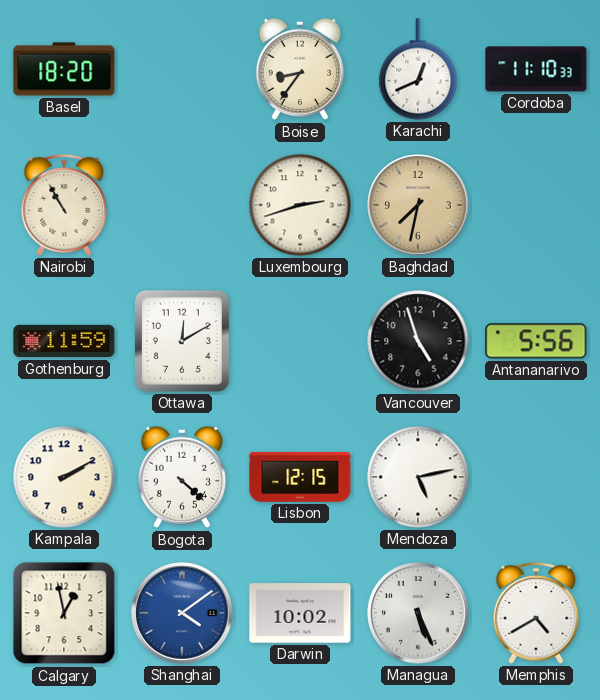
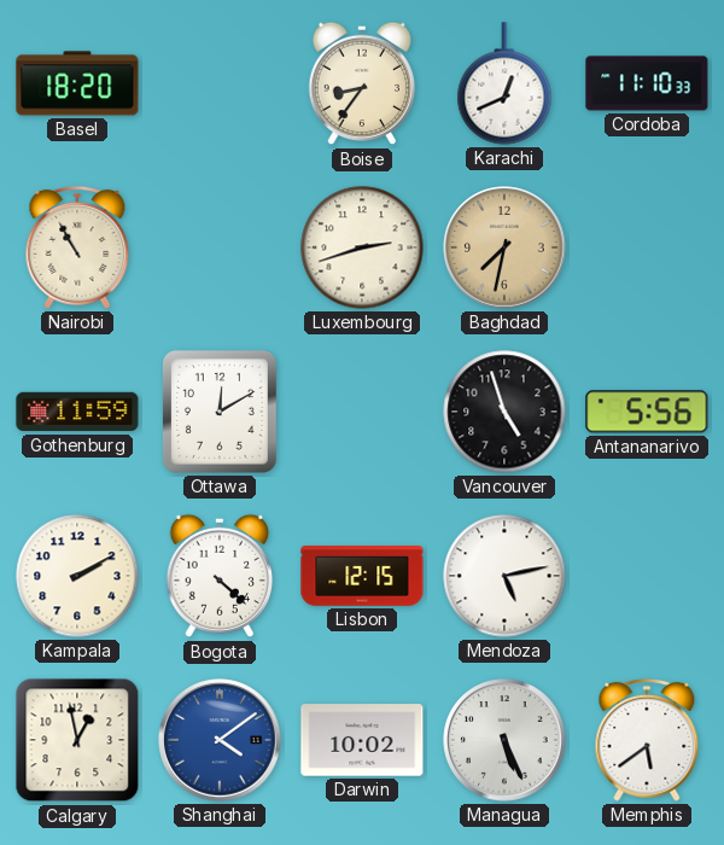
Memphis: 4:40 -> 5:39 (647, 740)
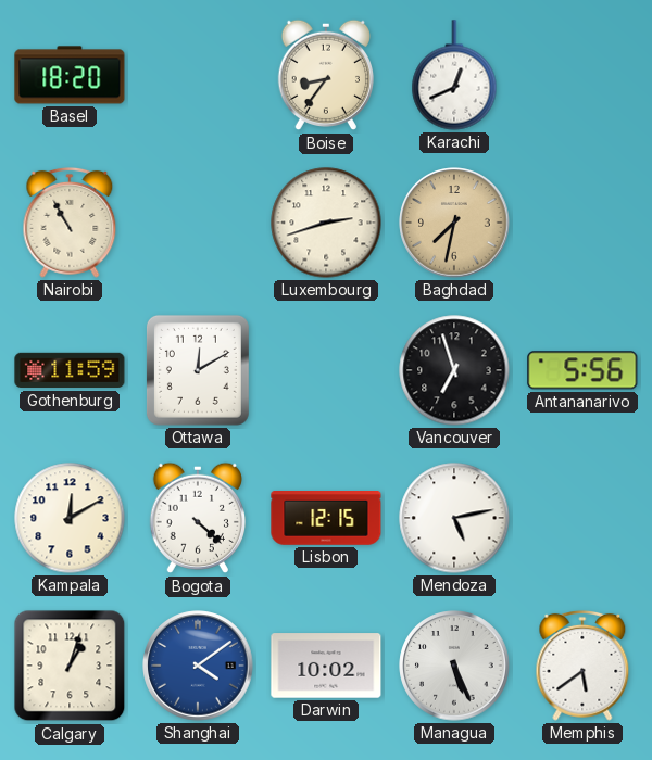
Cordoba: 11:10 -> none (647, 83)
Vancouver: 4:57 -> 6:57 (454, 370)
Kampala: 2:10 -> 12:10 (70, 518)
Calgary: 12:58 -> 1:03 (70, 666)
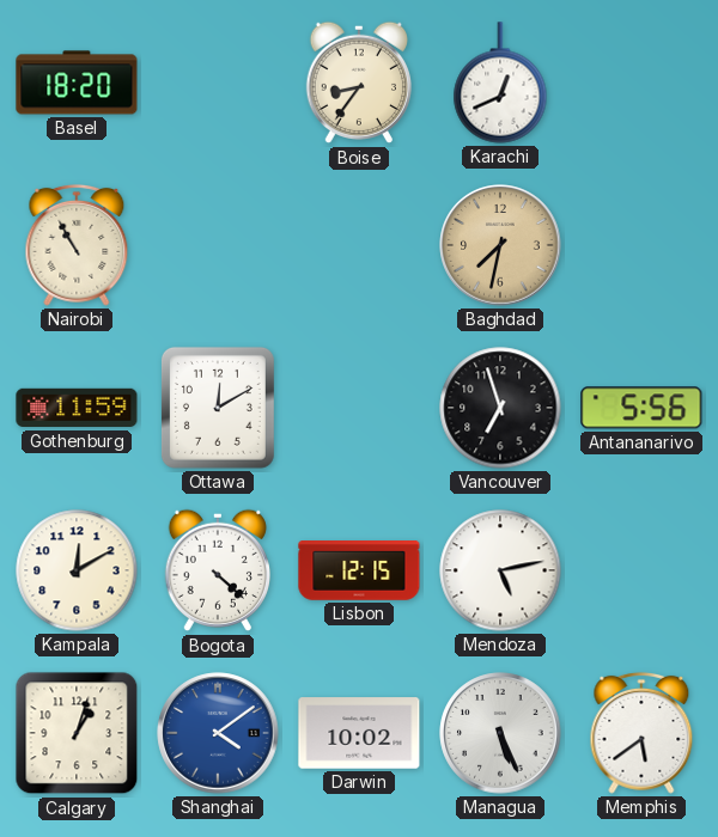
Luxembourg: 2:42 -> none (326, 223)
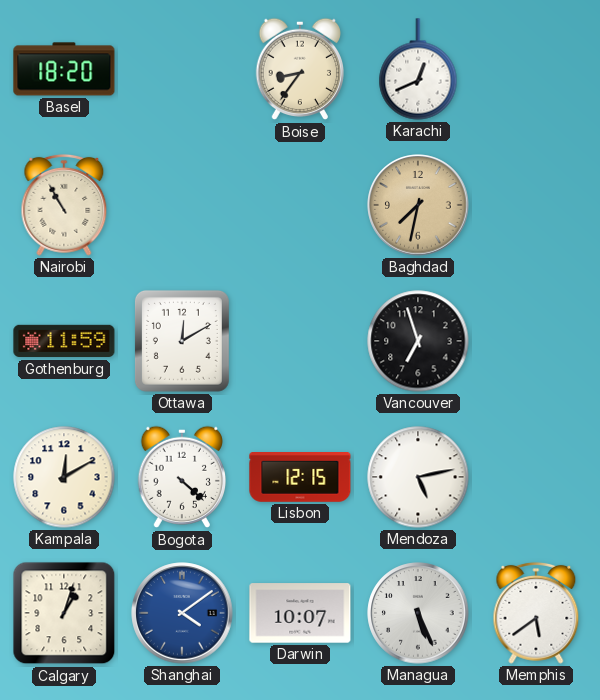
Antananarivo: 5:56 -> none (641, 408)
Darwin: 10:02 -> 10:07 (300, 613)
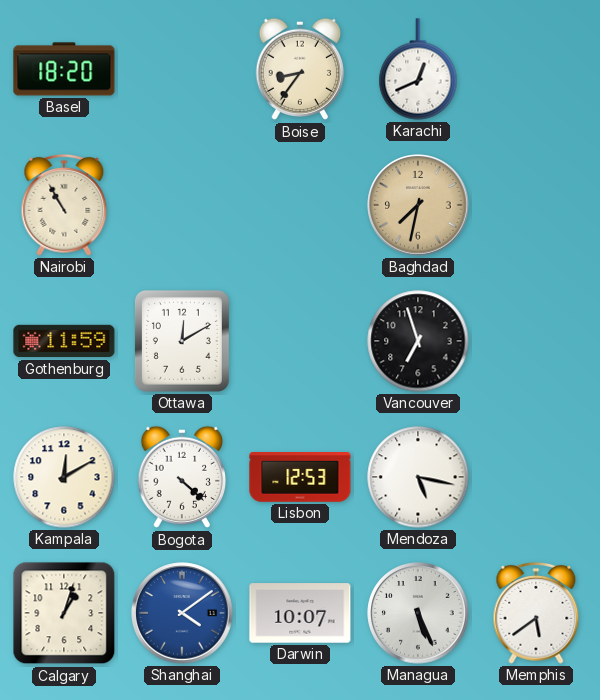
Lisbon: 12:15 -> 12:53 (300, 478)
Mendoza: 5:13 -> 5:17 (418, 477)
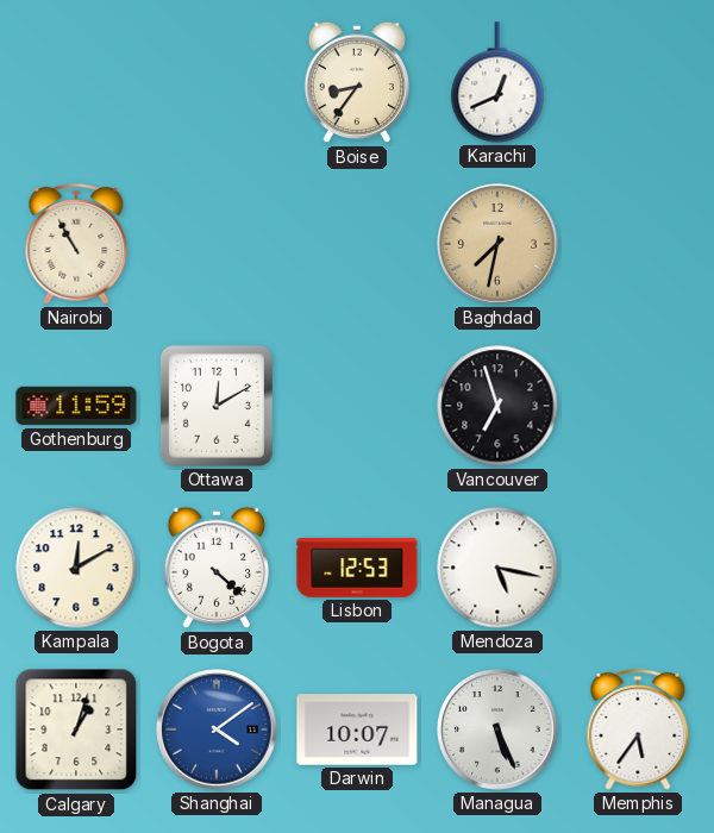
Basel: 18:20 -> none (64, 69)
Memphis: 5:39 -> 5:36 (638, 729)
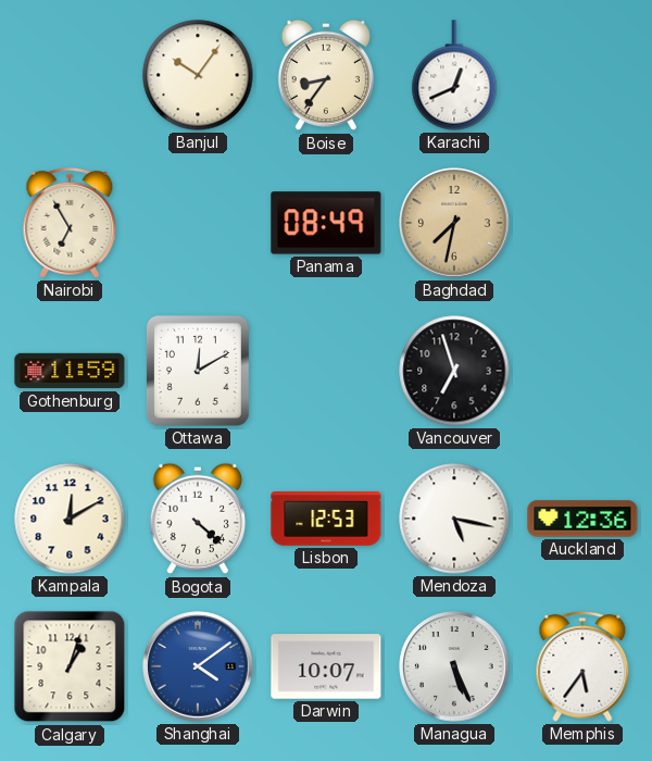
Banjul: none -> 10:06 (198, 75)
Nairobi: 10:55 -> 6:55 (70, 223)
Panama: none -> 08:49 (326, 223)
Auckland: none -> 12:36 (582, 519)
